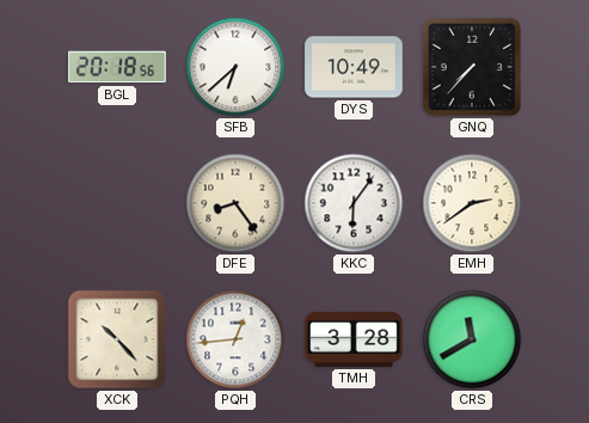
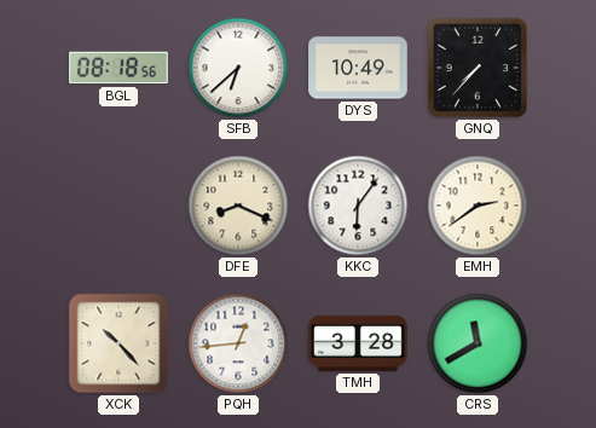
BGL: 20:18 -> 08:18 (120, 68)
DFE: 8:24 -> 8:19 (238, 206)
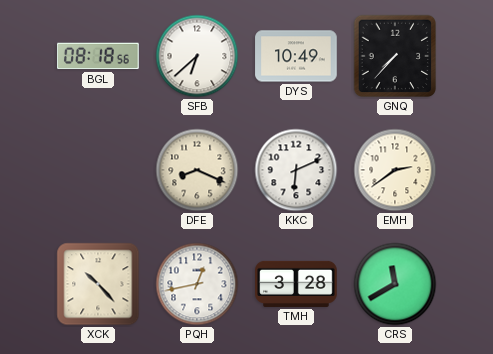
KKC: 6:06 -> 6:11 (296, 170)
PQH: 12:44 -> 12:43 (197, 284)
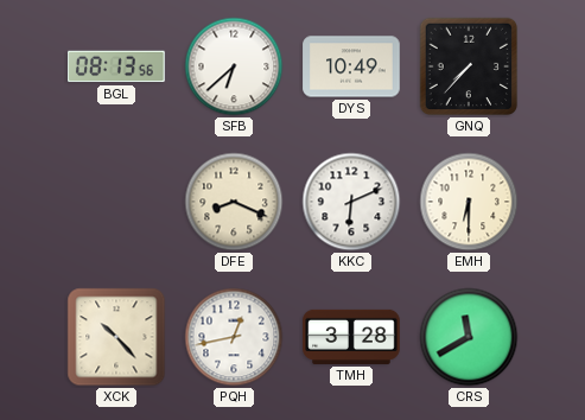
BGL: 08:18 -> 08:13 (117, 66)
EMH: 2:39 -> 6:30 (469, 202)
